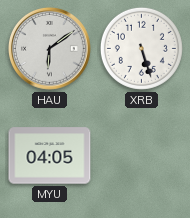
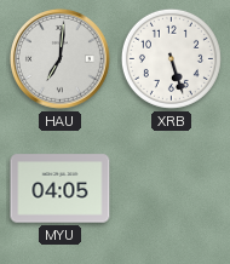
HAU: 6:09 -> 7:01 (59, 58)
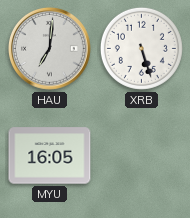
MYU: 04:05 -> 16:05 (50, 156)
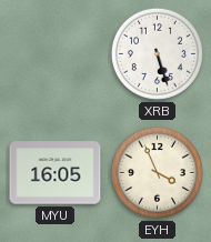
HAU: 7:01 -> none (49, 48)
EYH: none -> 3:56 (157, 172)
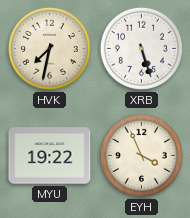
HVK: none -> 7:32 (49, 48)
MYU: 16:05 -> 19:22 (50, 156)
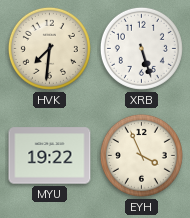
HVK: 7:32 -> 7:31 (49, 48)
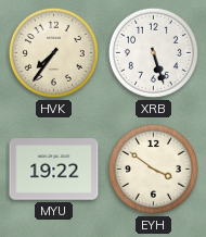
HVK: 7:31 -> 7:36 (53, 52)
EYH: 3:56 -> 3:51 (153, 169)
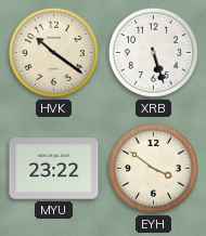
HVK: 7:36 -> 10:21 (53, 52)
MYU: 19:22 -> 23:22 (54, 169)
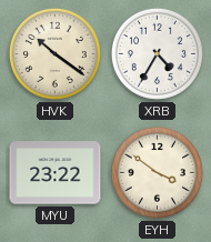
XRB: 5:27 -> 4:35 (157, 53)
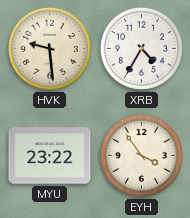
HVK: 10:21 -> 9:29 (49, 48)
EYH: 3:51 -> 3:54 (141, 155)
